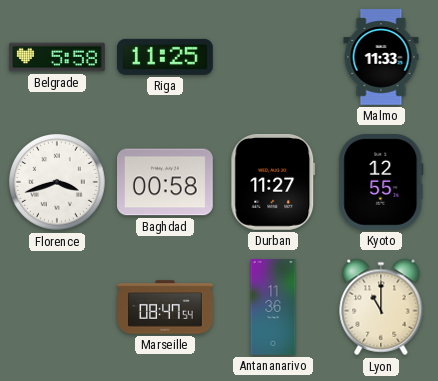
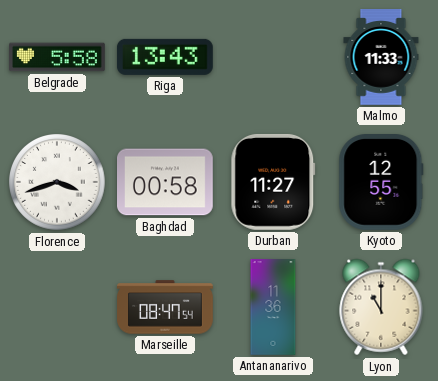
Riga: 11:25 -> 13:43 (165, 57)
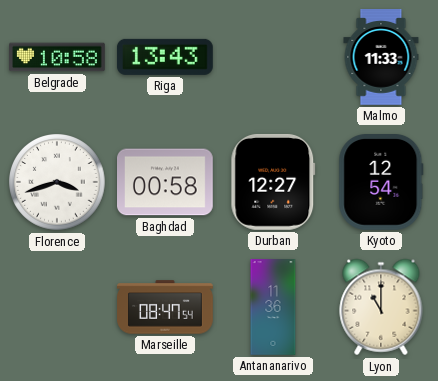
Belgrade: 5:58 -> 10:58 (58, 57)
Durban: 11:27 -> 12:27 (273, 182)
Kyoto: 12:55 -> 12:54 (381, 183)
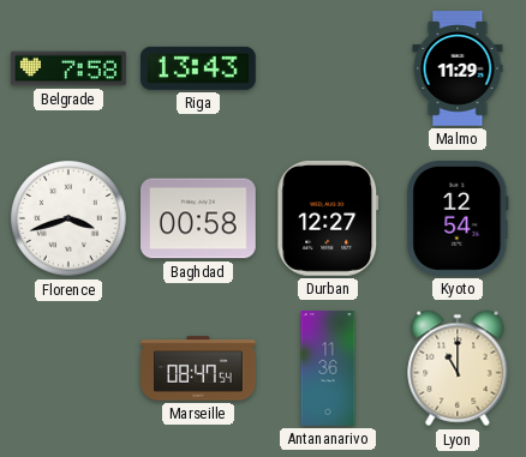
Belgrade: 10:58 -> 7:58 (70, 68)
Malmo: 11:33 -> 11:29 (458, 68)
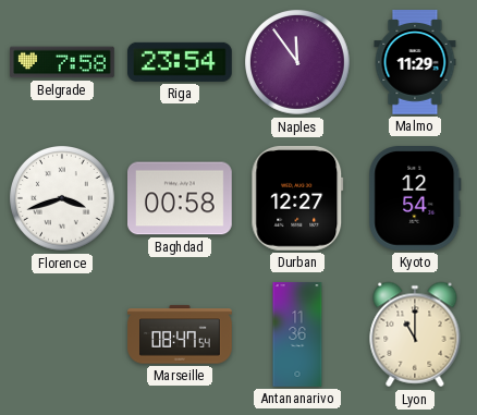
Riga: 13:43 -> 23:54 (180, 62)
Naples: none -> 11:54 (297, 62)
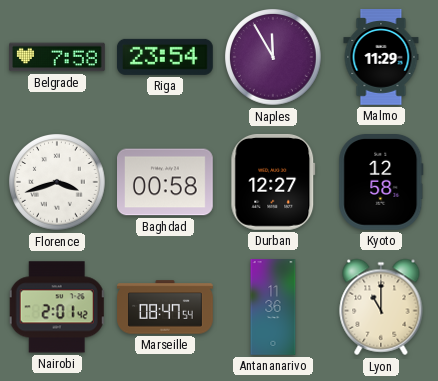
Naples: 11:54 -> 11:55 (273, 57)
Kyoto: 12:54 -> 12:58 (381, 183)
Nairobi: none -> 2:01 (57, 307)
